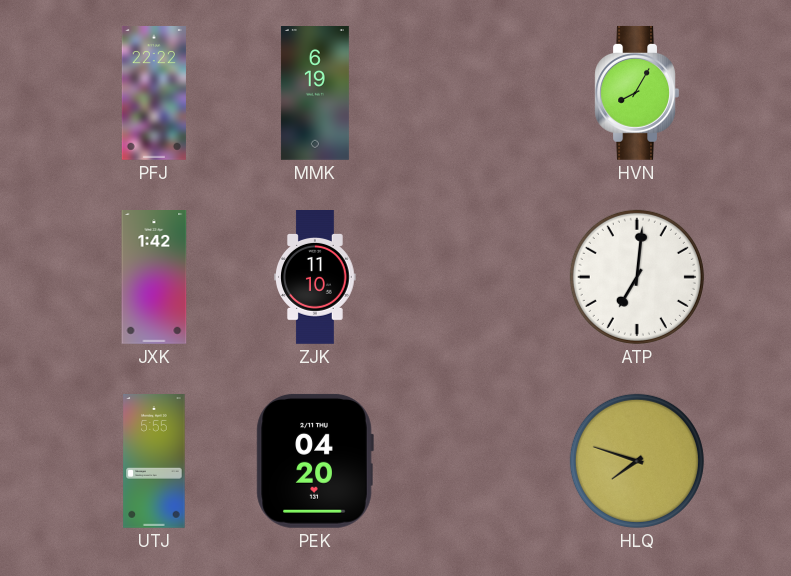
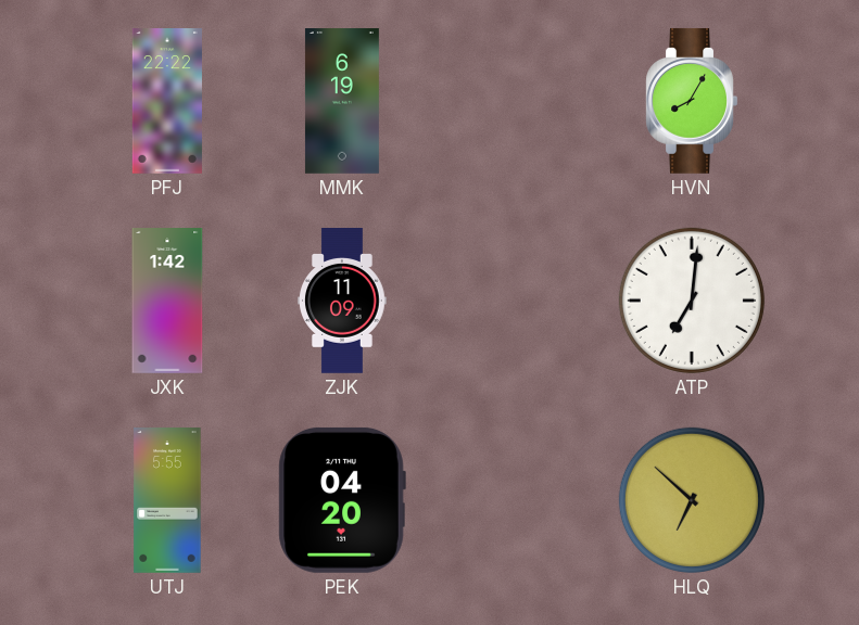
ZJK: 11:10 -> 11:09 (342, 302)
HLQ: 7:48 -> 6:52 (692, 500)
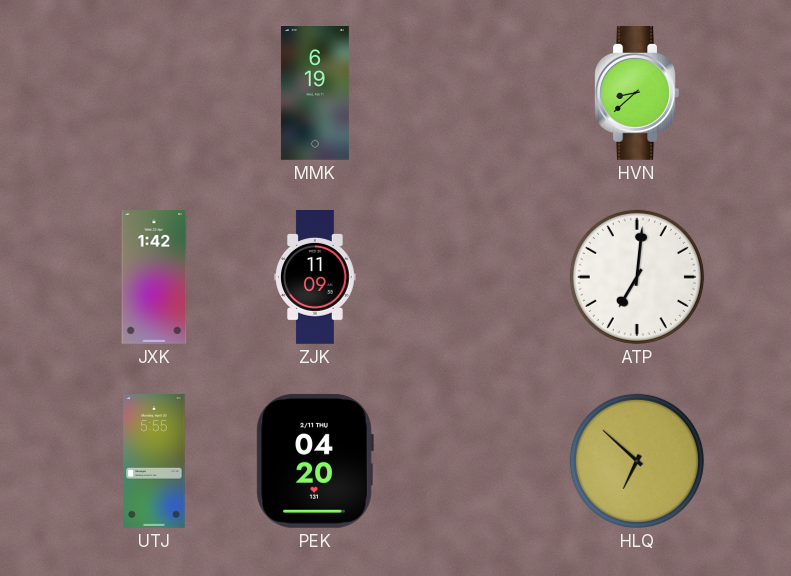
PFJ: 22:22 -> none (167, 102)
HVN: 8:05 -> 8:38 (637, 93)
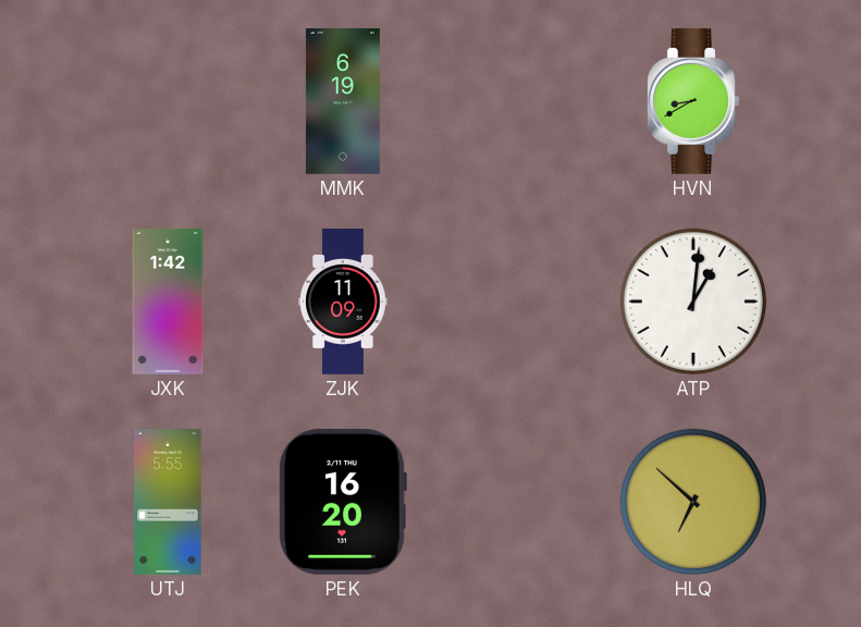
HVN: 8:38 -> 8:40 (693, 101)
ATP: 7:01 -> 1:01 (693, 302)
PEK: 04:20 -> 16:20 (343, 502)
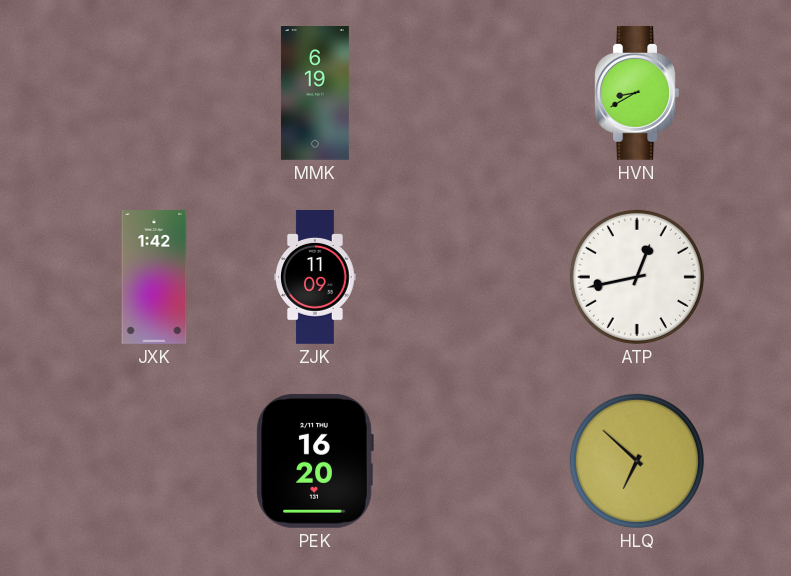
ATP: 1:01 -> 12:43 (637, 277)
UTJ: 5:55 -> none (168, 503)
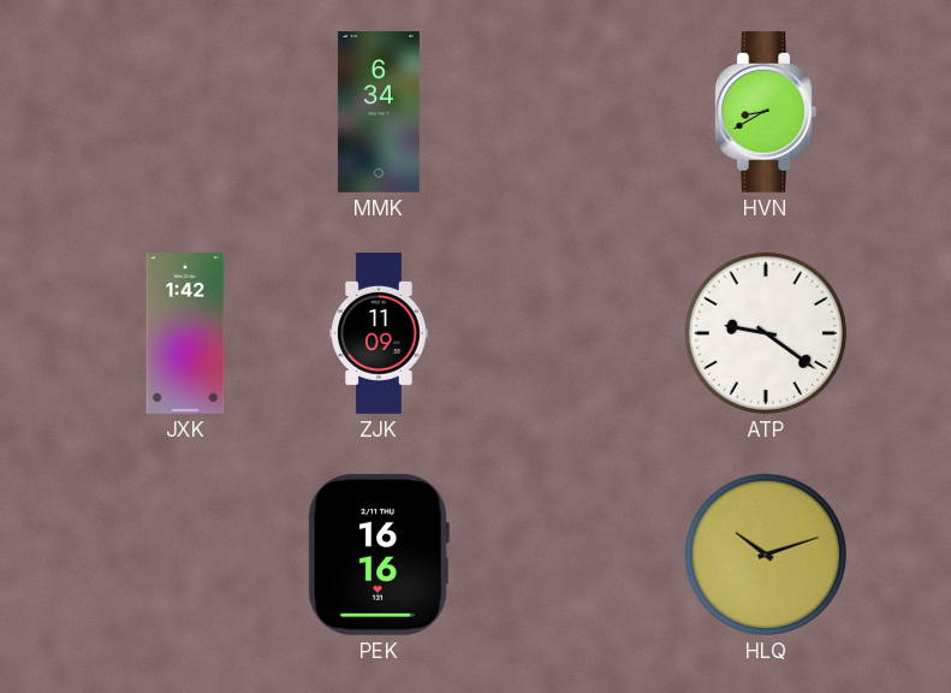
MMK: 6:19 -> 6:34 (379, 113)
ATP: 12:43 -> 9:21 (766, 333)
PEK: 16:20 -> 16:16 (379, 555)
HLQ: 6:52 -> 10:12 (766, 555)
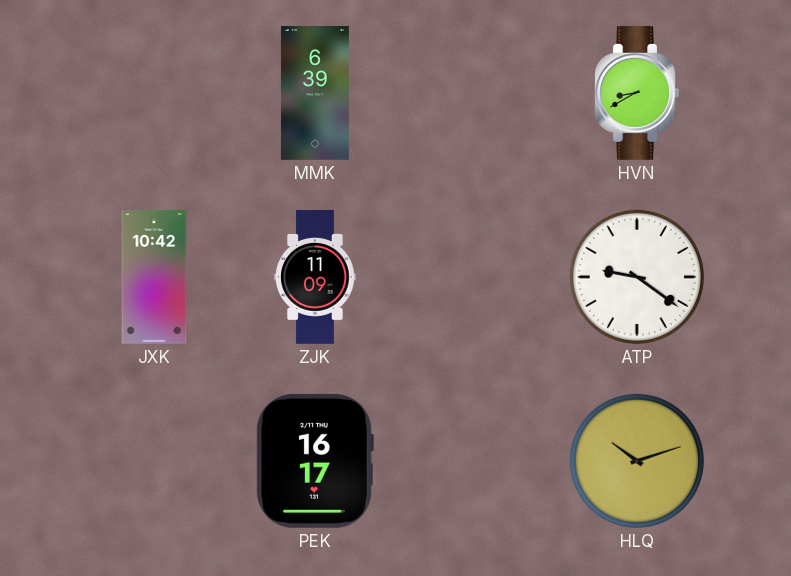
MMK: 6:34 -> 6:39 (315, 94)
JXK: 1:42 -> 10:42 (154, 278)
PEK: 16:16 -> 16:17 (315, 461)
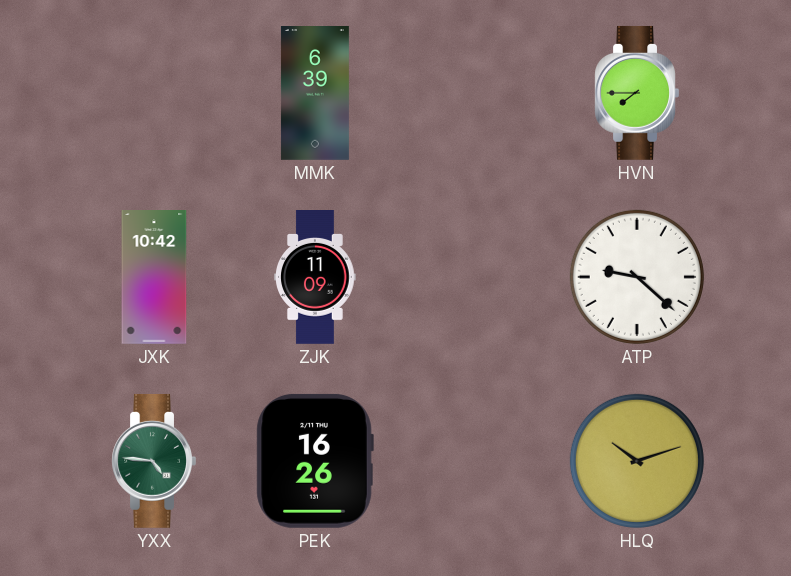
HVN: 8:40 -> 7:45 (637, 93)
ATP: 9:21 -> 9:22 (637, 277)
YXX: none -> 4:46 (154, 461)
PEK: 16:17 -> 16:26 (315, 461)
